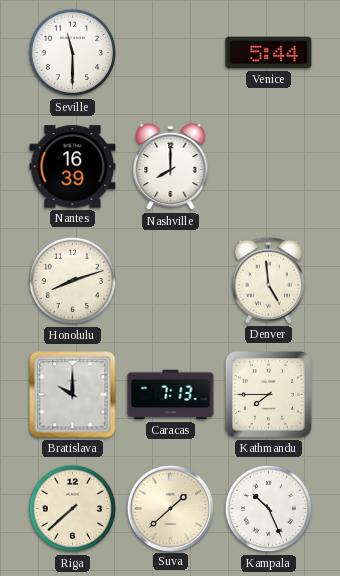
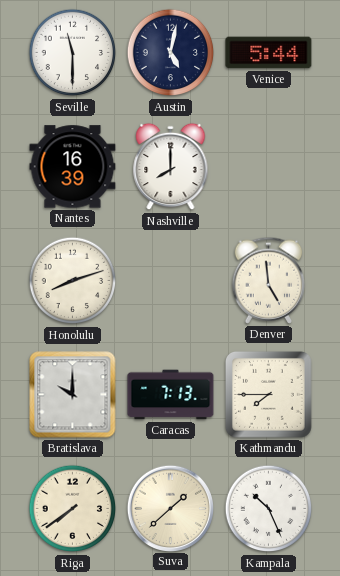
Austin: none -> 5:02 (171, 53)
Riga: 7:38 -> 7:39 (73, 509)
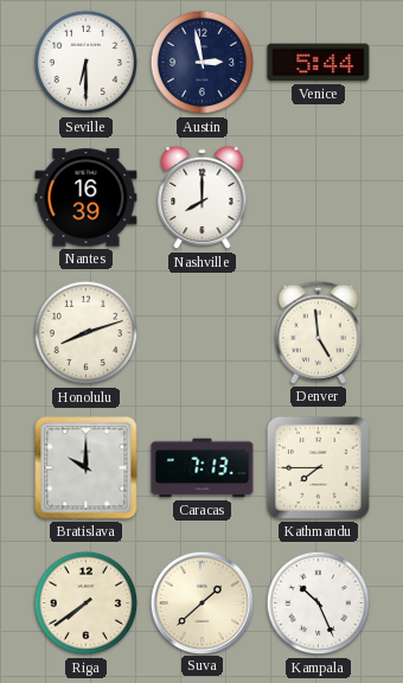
Seville: 11:30 -> 6:30 (87, 63)
Austin: 5:02 -> 2:58 (203, 63)
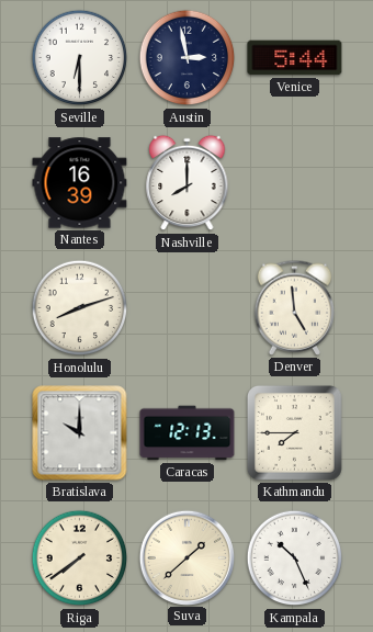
Caracas: 7:13 -> 12:13 (188, 433)
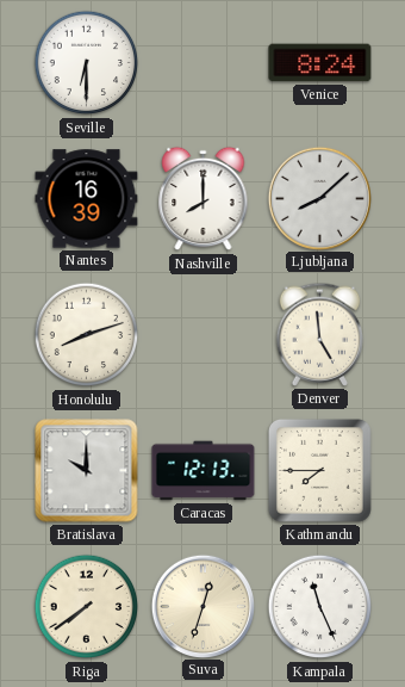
Austin: 2:58 -> none (188, 58)
Venice: 5:44 -> 8:24 (320, 63)
Ljubljana: none -> 8:08 (319, 198)
Suva: 1:38 -> 12:33 (202, 606)
Kampala: 10:26 -> 11:26 (320, 607)
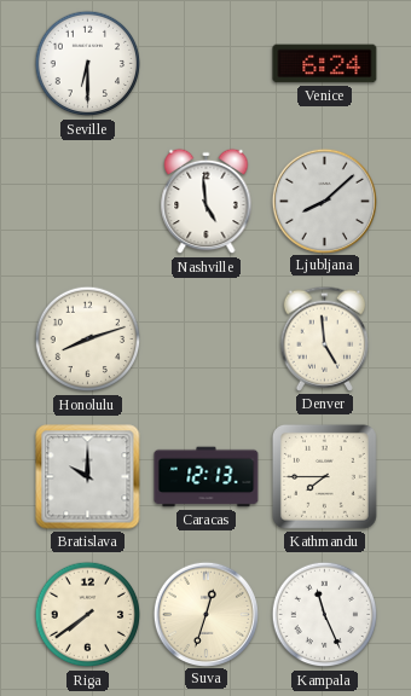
Venice: 8:24 -> 6:24 (325, 64)
Nantes: 16:39 -> none (87, 199)
Nashville: 8:00 -> 4:59 (207, 202)
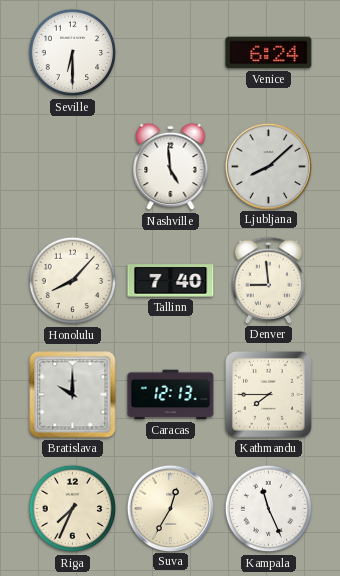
Honolulu: 8:12 -> 8:07 (73, 281)
Tallinn: none -> 7:40 (171, 281)
Denver: 4:59 -> 8:59 (269, 280)
Riga: 7:39 -> 7:34 (73, 509)
Suva: 12:33 -> 12:35 (170, 508)
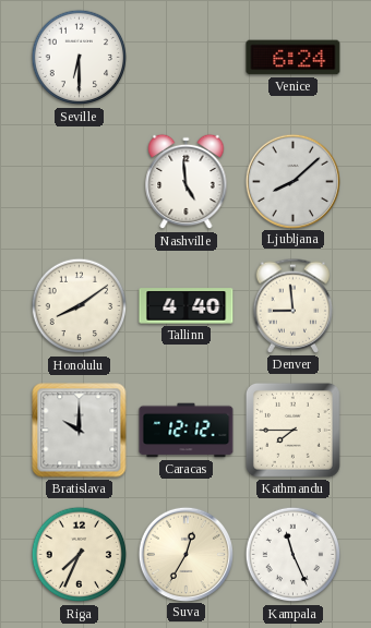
Honolulu: 8:07 -> 8:09 (80, 306)
Tallinn: 7:40 -> 4:40 (187, 306)
Caracas: 12:13 -> 12:12 (187, 431)
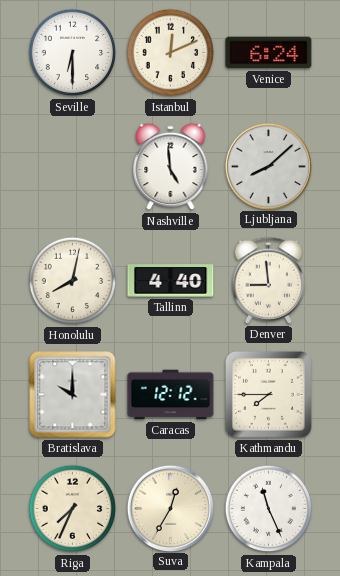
Istanbul: none -> 12:11 (171, 53)
Honolulu: 8:09 -> 8:02 (73, 281)
